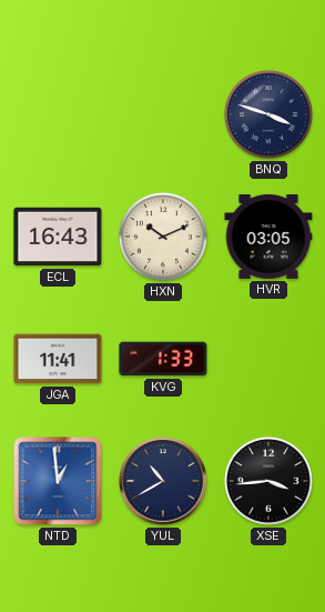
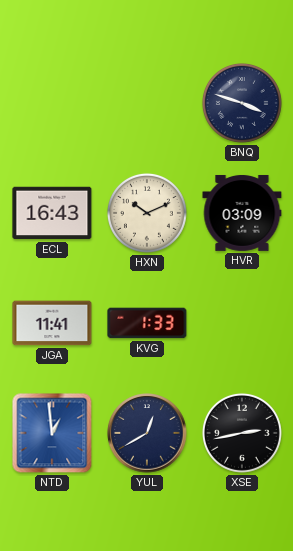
HVR: 03:05 -> 03:09 (242, 213)
YUL: 10:40 -> 12:40 (147, 433)
XSE: 3:44 -> 2:43 (242, 433)
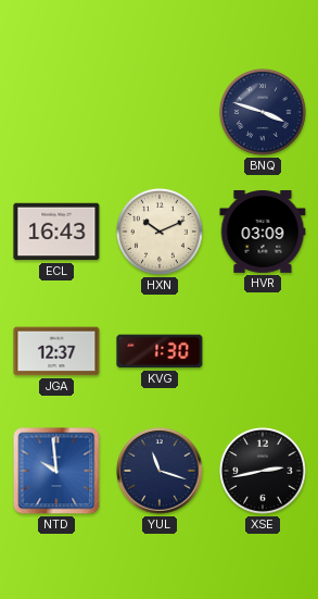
JGA: 11:41 -> 12:37 (56, 351)
KVG: 1:33 -> 1:30 (160, 351)
NTD: 12:59 -> 9:59 (56, 471)
YUL: 12:40 -> 11:18 (160, 471)
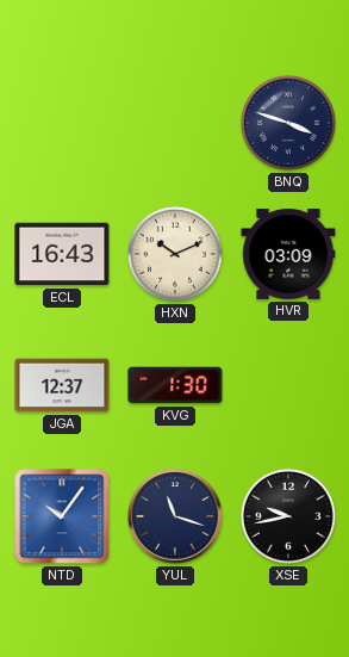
NTD: 9:59 -> 10:06 (62, 516)
XSE: 2:43 -> 9:43 (288, 516)
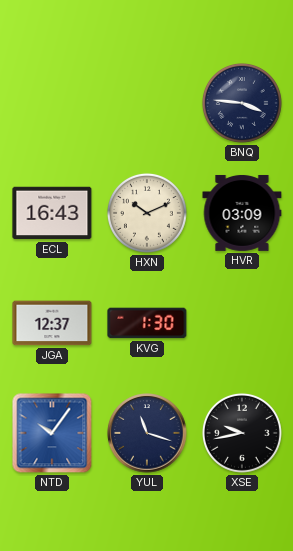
BNQ: 3:48 -> 3:46 (242, 103)
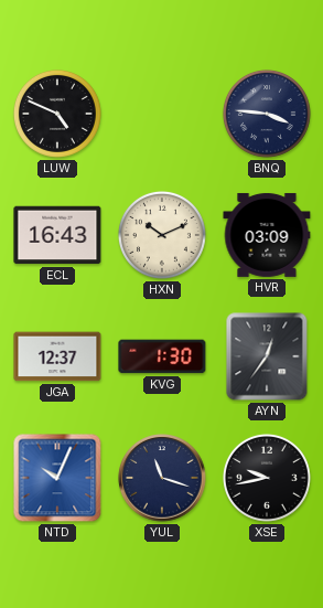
LUW: none -> 4:49 (57, 114)
AYN: none -> 12:36 (267, 356)
NTD: 10:06 -> 10:04 (57, 478)
